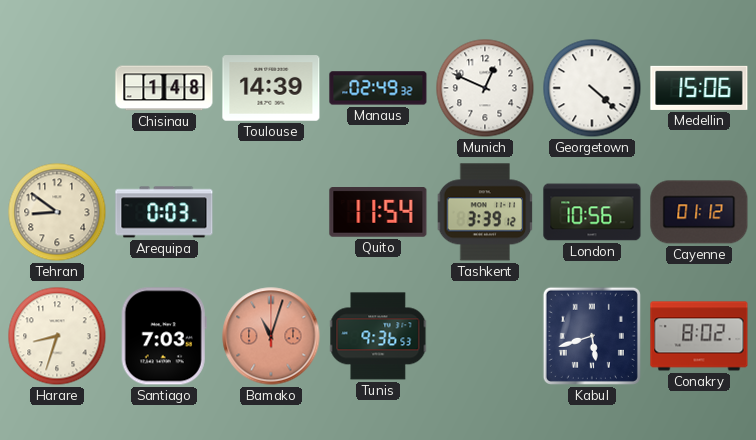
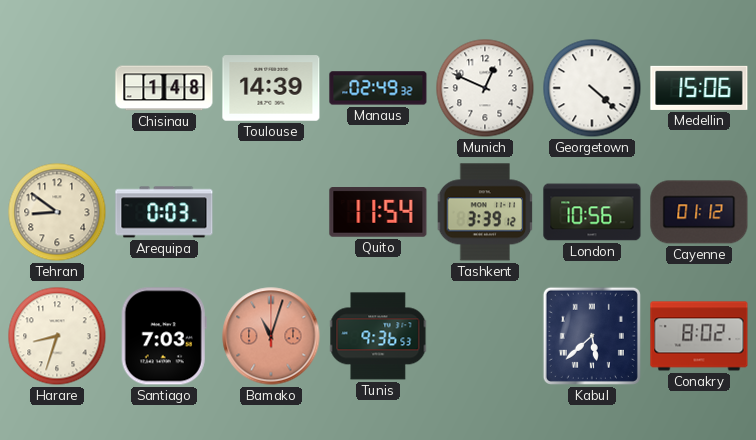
Kabul: 5:42 -> 5:38 (592, 336)
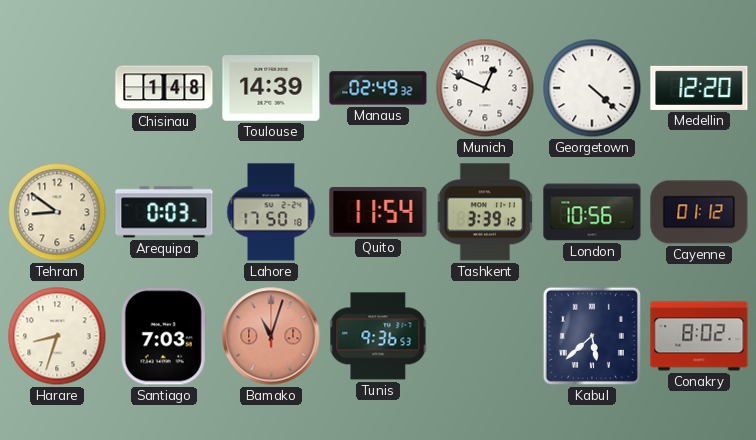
Medellin: 15:06 -> 12:20 (699, 88)
Lahore: none -> 17:50 (271, 212)
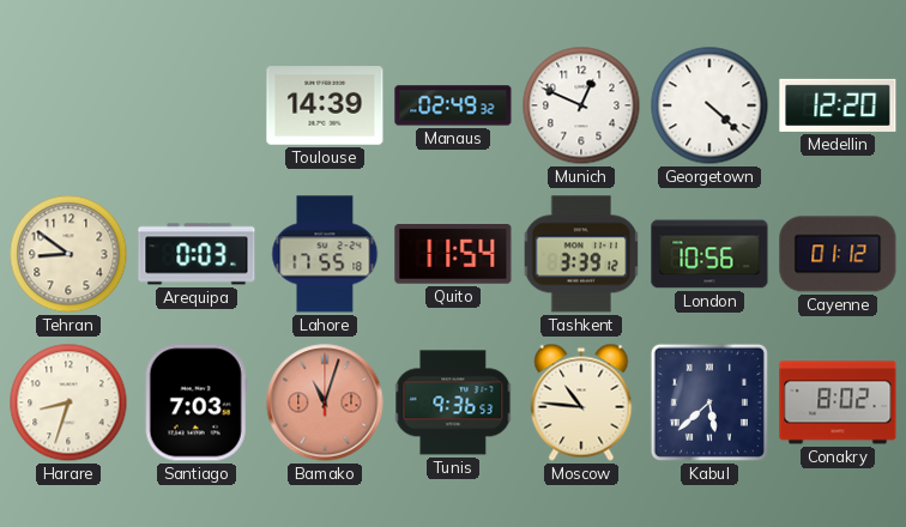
Chisinau: 1:48 -> none (164, 88)
Lahore: 17:50 -> 17:55 (325, 254)
Moscow: none -> 10:46 (581, 402)
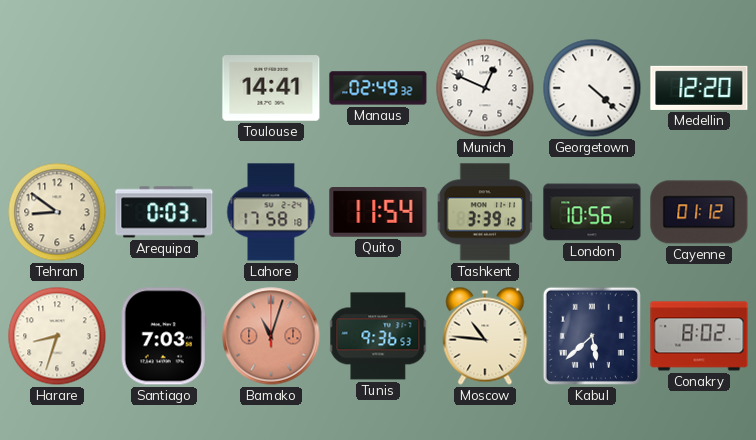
Toulouse: 14:39 -> 14:41 (271, 88)
Lahore: 17:55 -> 17:58 (271, 212)
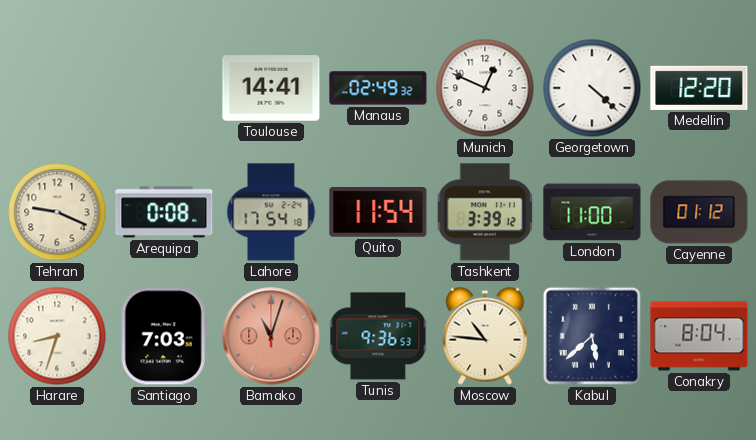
Tehran: 8:51 -> 9:19 (57, 212)
Arequipa: 0:03 -> 0:08 (164, 212)
Lahore: 17:58 -> 17:54 (271, 212)
London: 10:56 -> 11:00 (592, 212)
Conakry: 8:02 -> 8:04 (699, 336)
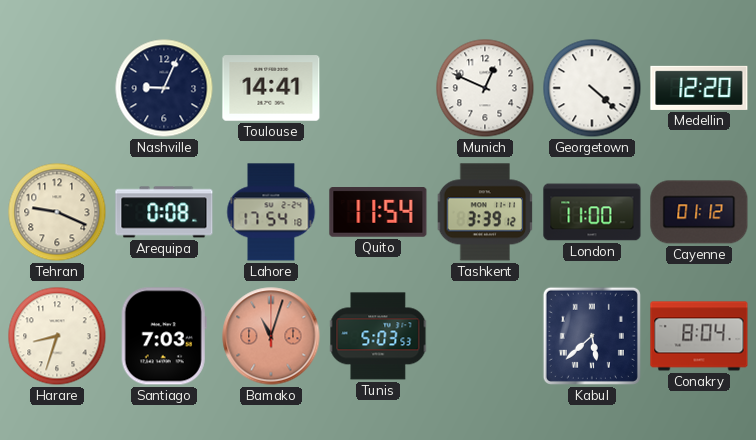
Nashville: none -> 9:04 (164, 88)
Manaus: 02:49 -> none (378, 88)
Tunis: 9:36 -> 5:03 (378, 336)
Moscow: 10:46 -> none (485, 336)
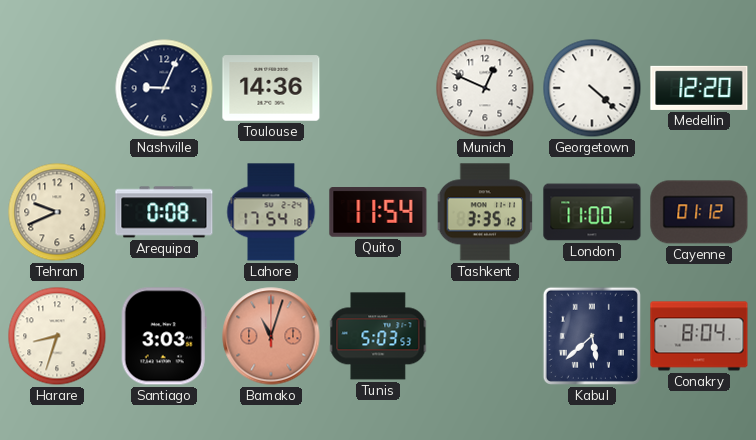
Toulouse: 14:41 -> 14:36 (271, 88)
Tehran: 9:19 -> 9:41 (57, 212)
Tashkent: 3:39 -> 3:35 (485, 212)
Santiago: 7:03 -> 3:03 (164, 336)
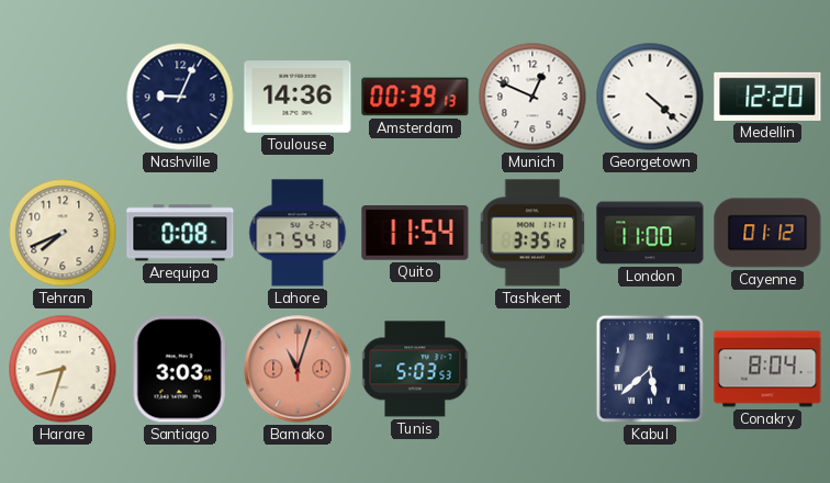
Amsterdam: none -> 00:39 (415, 97)
Tehran: 9:41 -> 7:41 (63, 233)
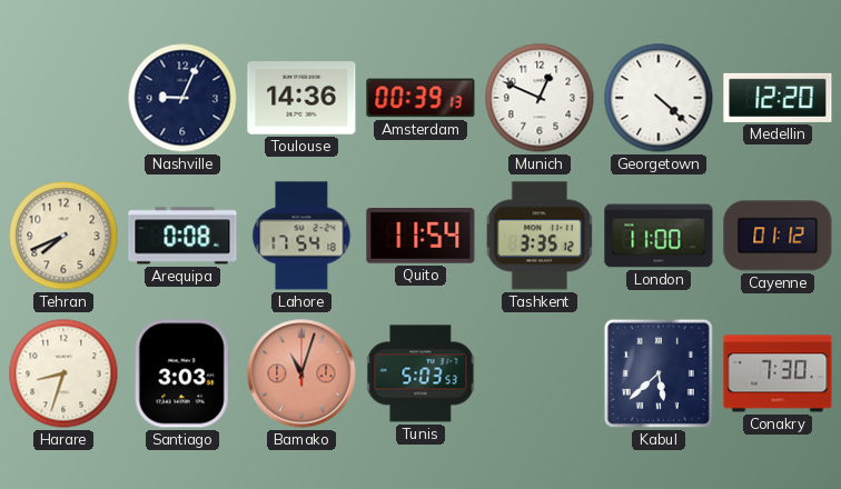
Conakry: 8:04 -> 7:30 (778, 373)
